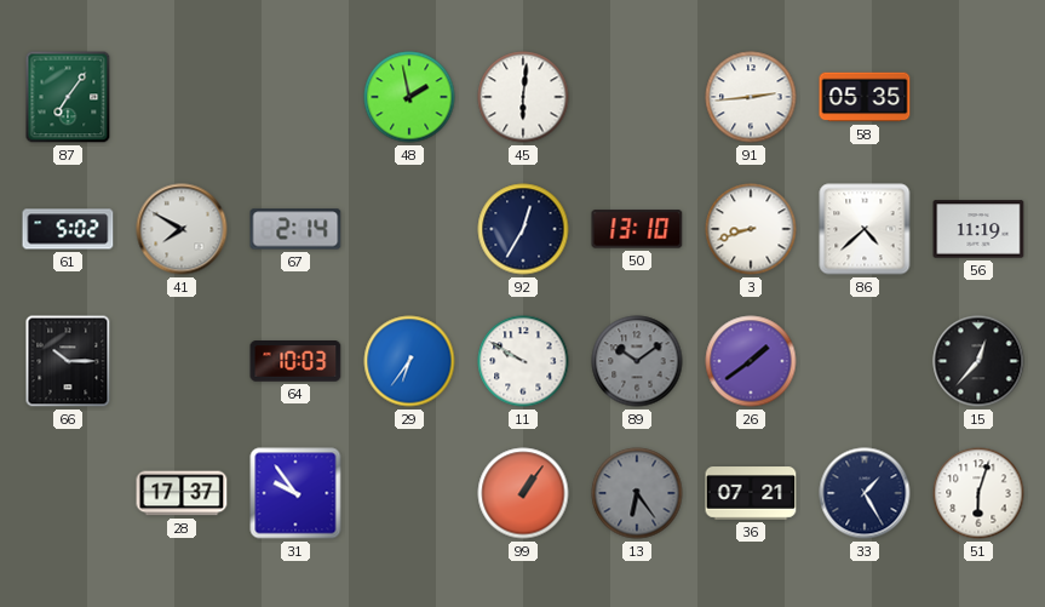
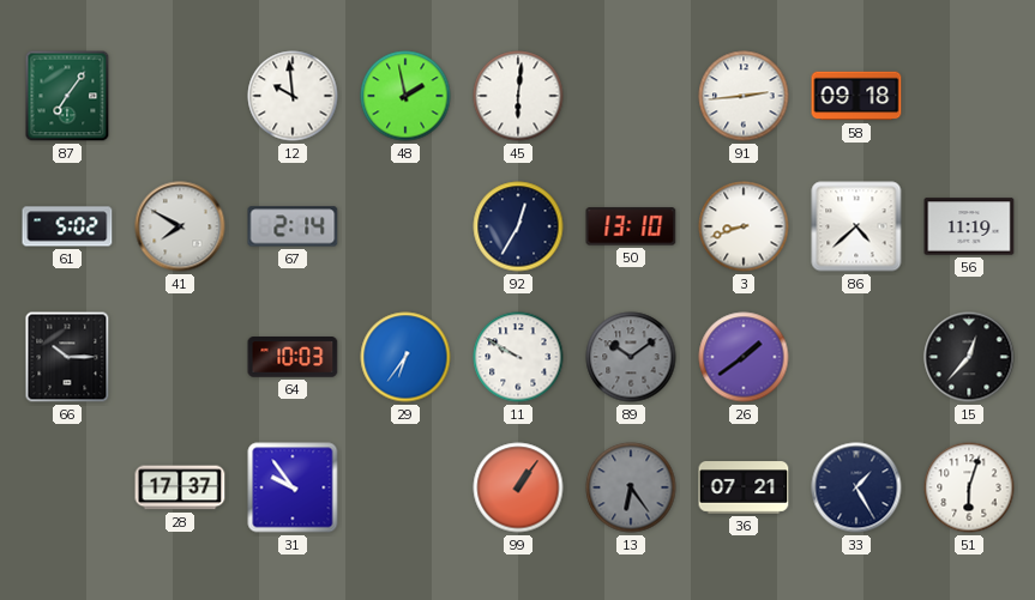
12: none -> 9:59 (293, 96)
58: 05:35 -> 09:18 (856, 96)
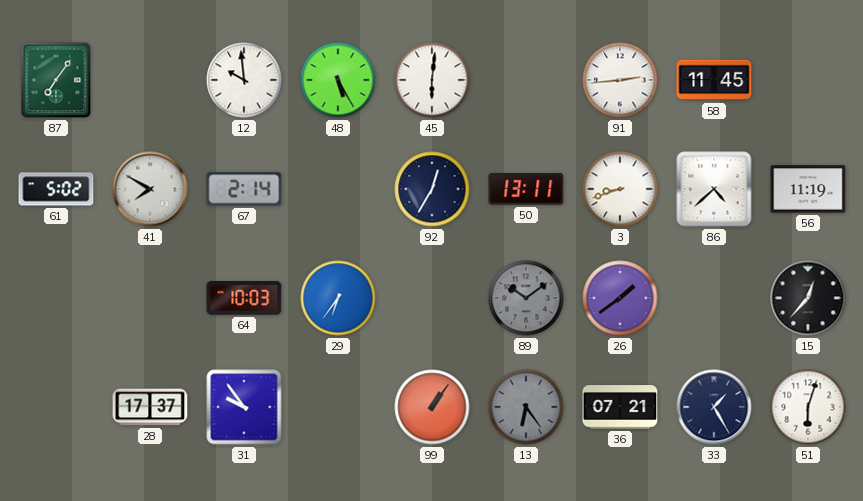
48: 1:58 -> 5:25 (338, 80)
58: 09:18 -> 11:45 (714, 80)
50: 13:10 -> 13:11 (526, 189)
66: 10:15 -> none (67, 357)
11: 9:50 -> none (518, 357)
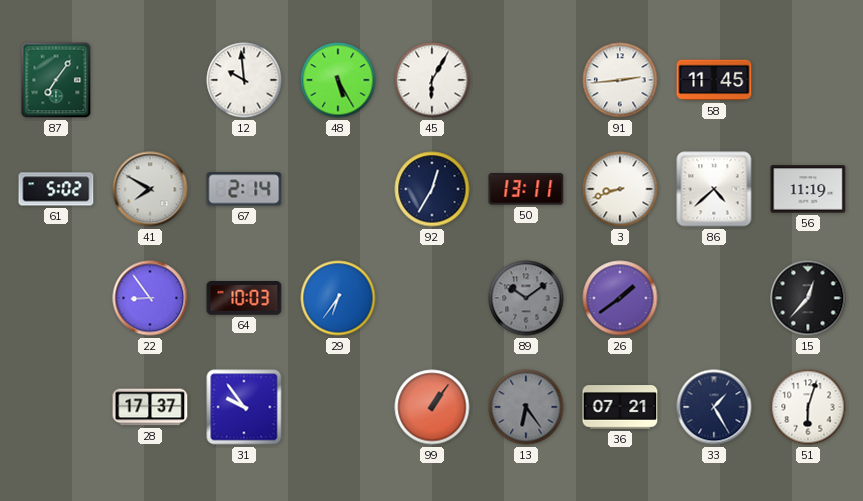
45: 6:01 -> 6:05 (432, 80)
22: none -> 8:54 (150, 298)
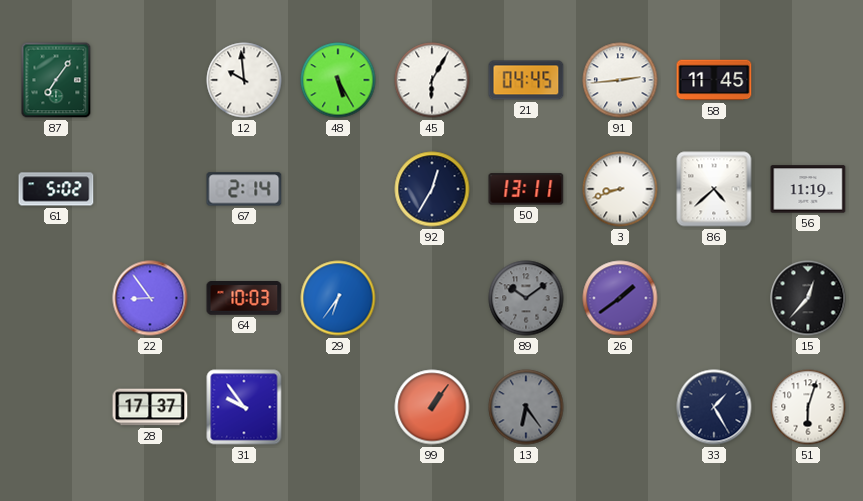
21: none -> 04:45 (526, 80)
41: 7:50 -> none (150, 189)
36: 07:21 -> none (620, 407)
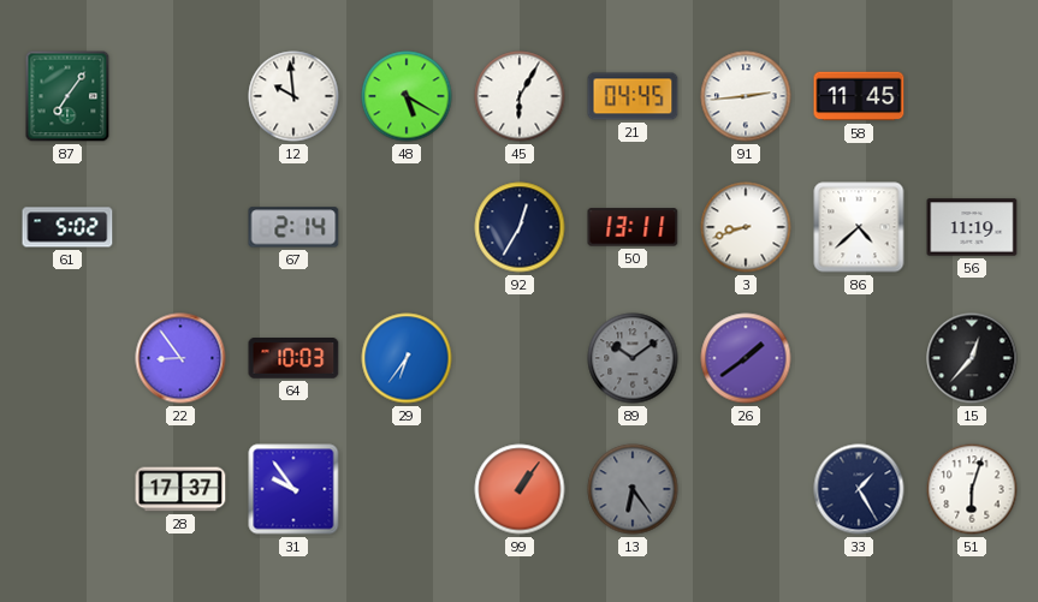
48: 5:25 -> 5:20 (407, 96)
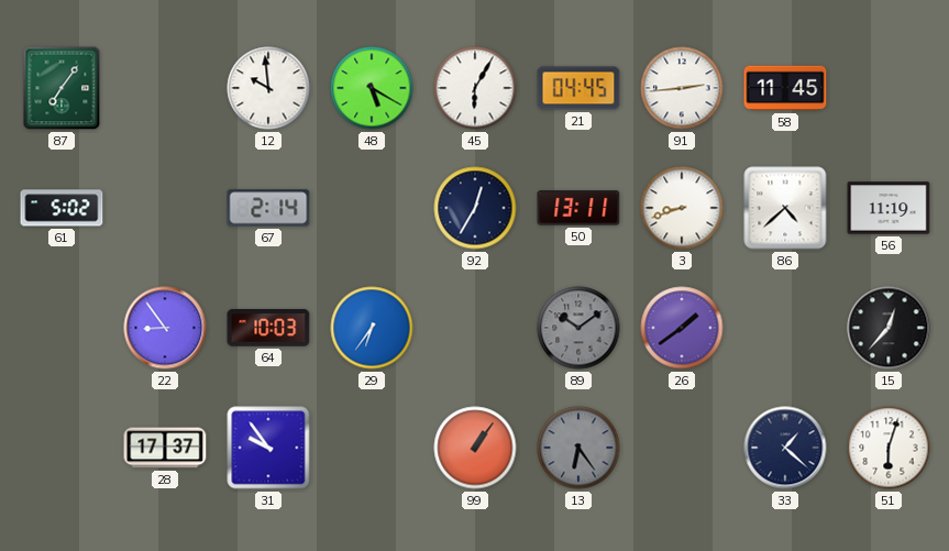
33: 1:25 -> 1:22 (785, 448)
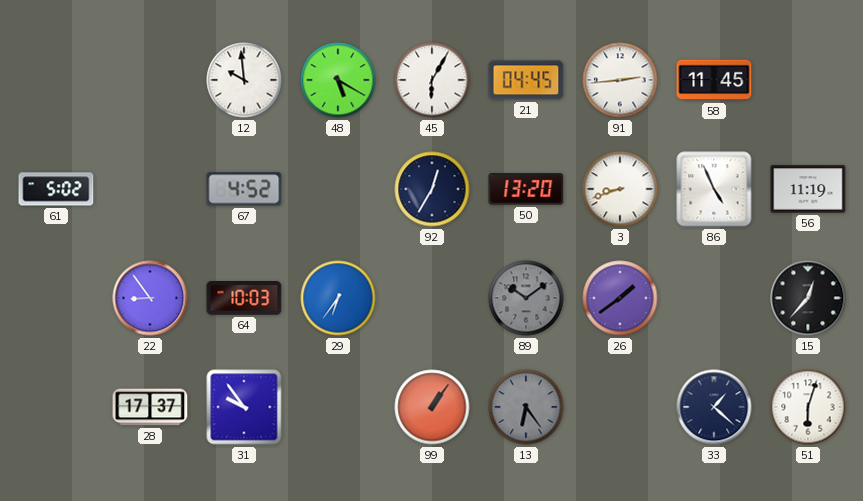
87: 7:06 -> none (62, 88)
67: 2:14 -> 4:52 (244, 189)
50: 13:11 -> 13:20 (526, 189)
86: 4:38 -> 4:56 (714, 189)
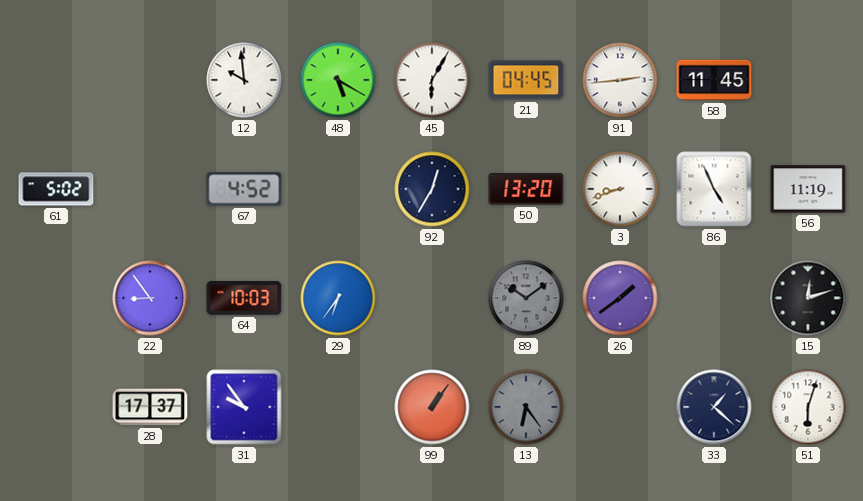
15: 12:37 -> 12:12 (808, 298)
